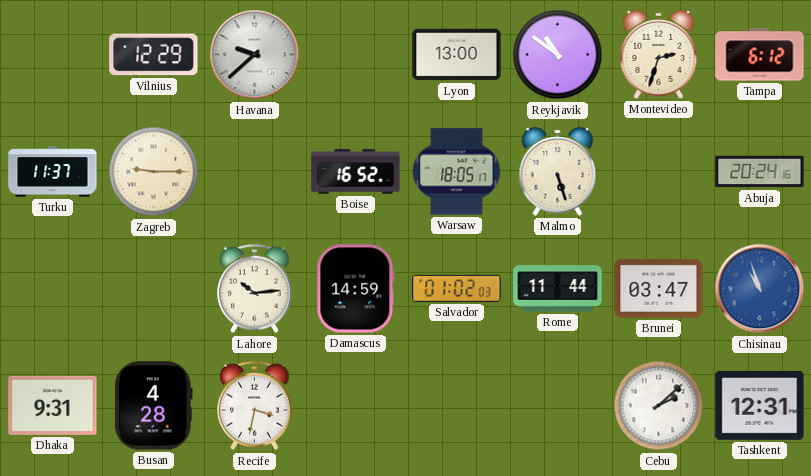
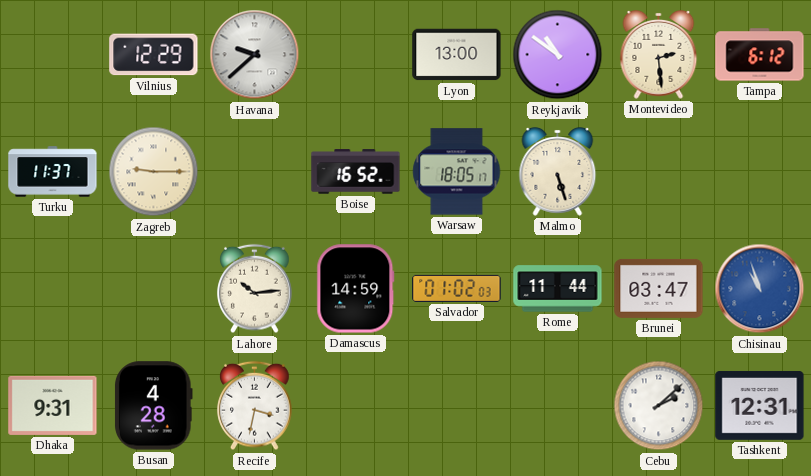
Montevideo: 2:33 -> 2:29 (659, 55)
Abuja: 20:24 -> none (760, 172)
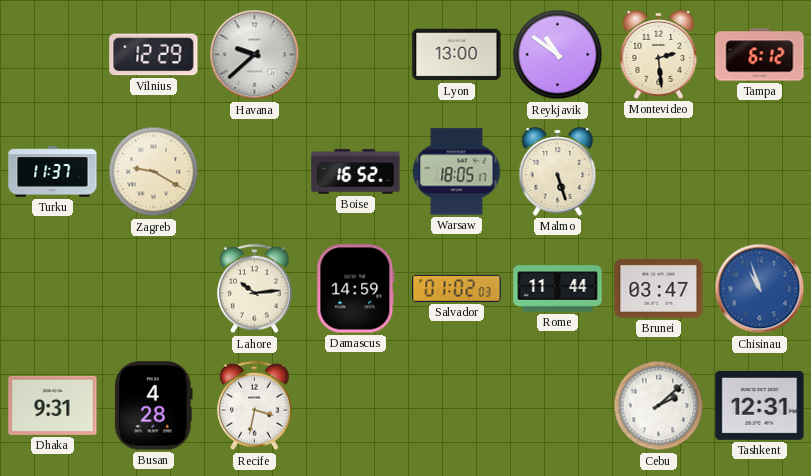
Zagreb: 9:15 -> 9:20 (154, 172)
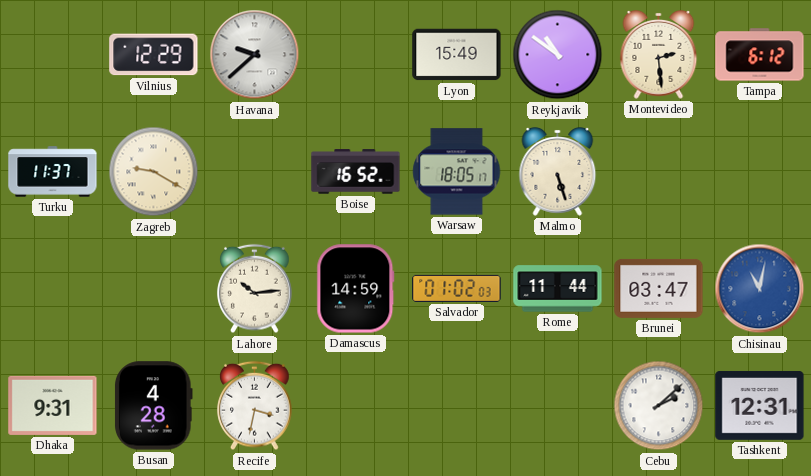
Lyon: 13:00 -> 15:49 (457, 55)
Chisinau: 10:57 -> 11:02 (760, 289)
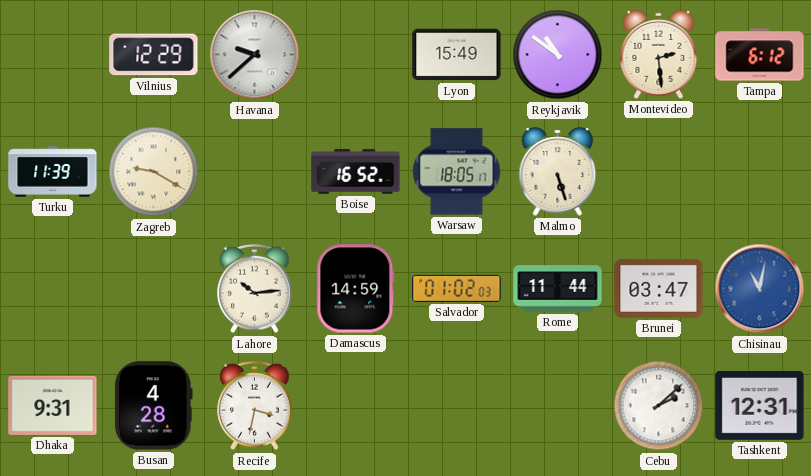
Turku: 11:37 -> 11:39 (53, 172)
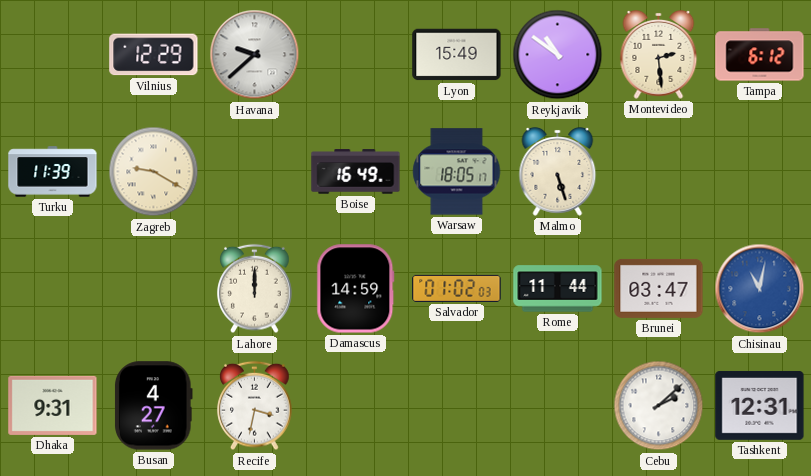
Boise: 16:52 -> 16:49 (356, 172)
Lahore: 10:14 -> 12:00 (255, 289)
Busan: 4:28 -> 4:27 (154, 406)
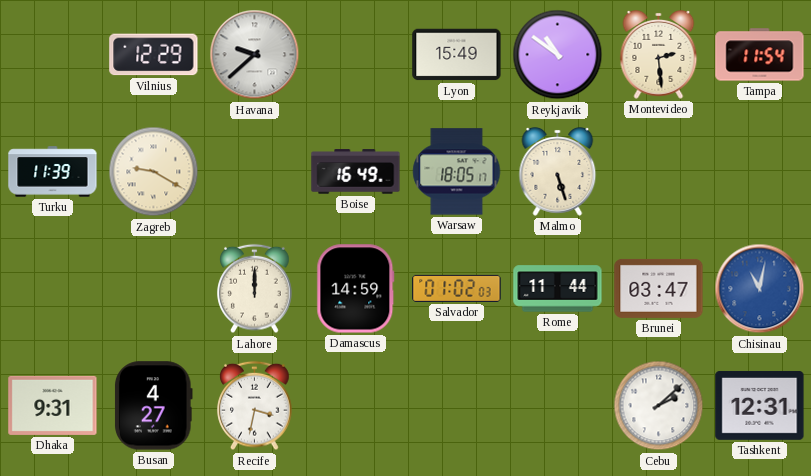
Tampa: 6:12 -> 11:54 (760, 55)
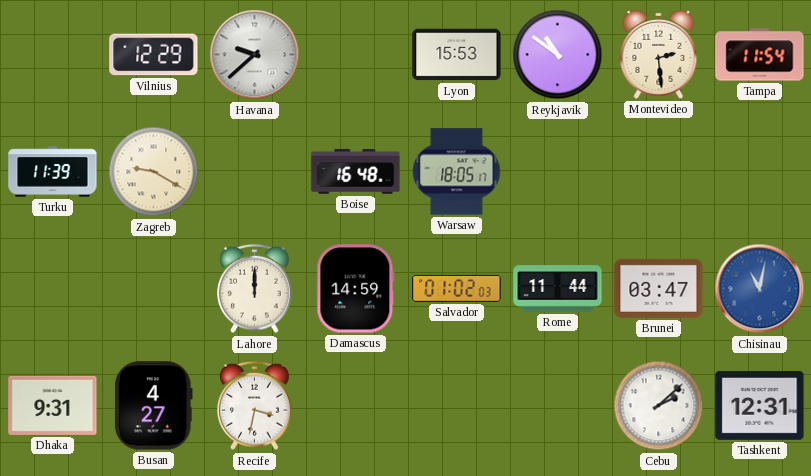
Lyon: 15:49 -> 15:53 (457, 55)
Boise: 16:49 -> 16:48 (356, 172)
Malmo: 5:27 -> none (558, 172)
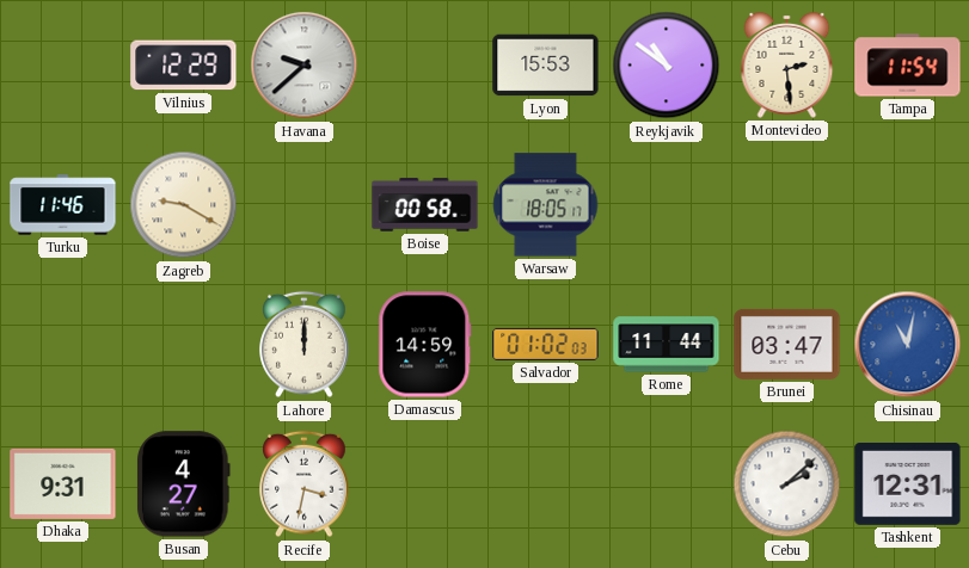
Turku: 11:39 -> 11:46 (63, 205)
Boise: 16:48 -> 00:58 (425, 205)
